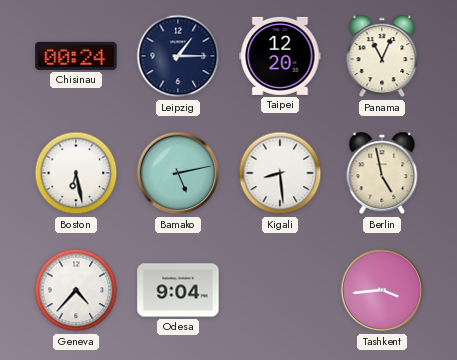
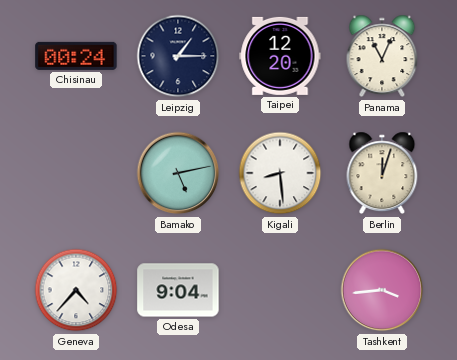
Boston: 6:28 -> none (76, 173)
Berlin: 4:58 -> 12:03 (382, 173)
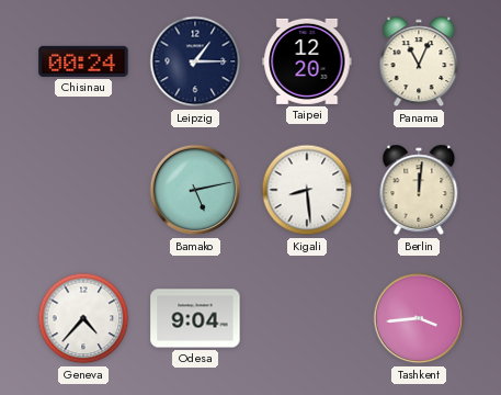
Berlin: 12:03 -> 12:01 (419, 190)
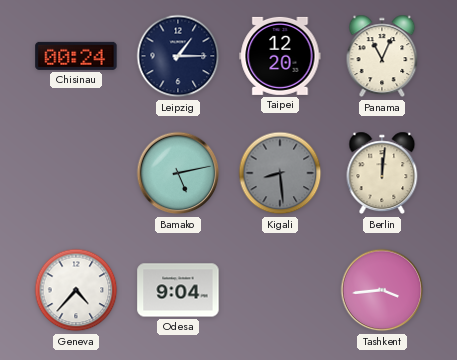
Kigali dial: white -> grey (280, 173)
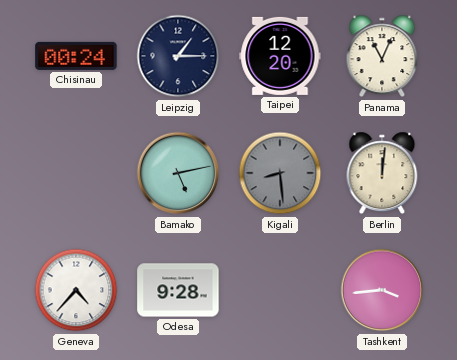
Odesa: 9:04 -> 9:28 (178, 290)
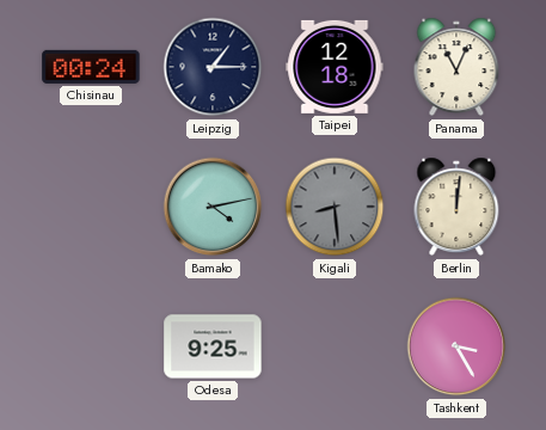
Taipei: 12:20 -> 12:18 (335, 67)
Bamako: 5:13 -> 4:13 (213, 207)
Geneva: 4:37 -> none (76, 290)
Odesa: 9:28 -> 9:25 (213, 346)
Tashkent: 3:44 -> 3:25 (456, 346)
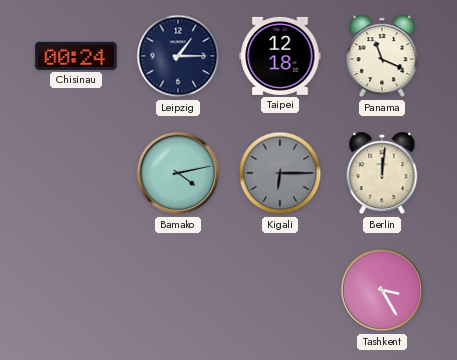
Panama: 11:04 -> 11:19 (382, 56)
Kigali: 8:29 -> 6:15 (280, 173)
Odesa: 9:25 -> none (213, 346)
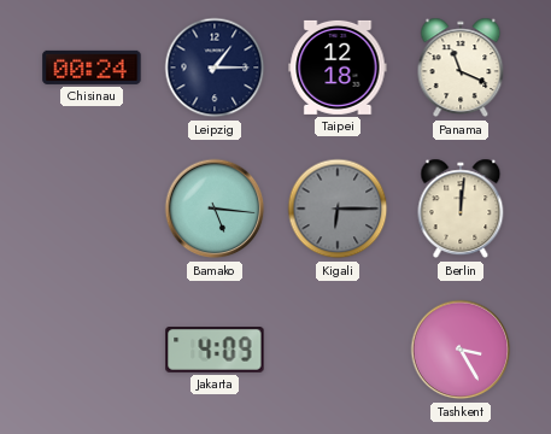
Bamako: 4:13 -> 5:16 (215, 209)
Jakarta: none -> 4:09 (215, 351)
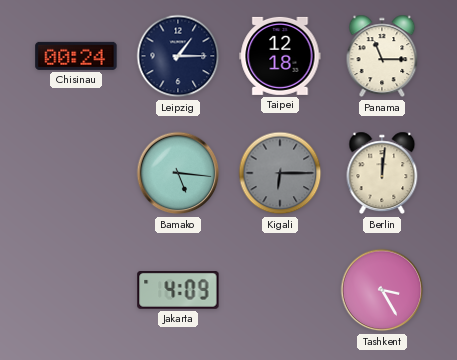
Panama: 11:19 -> 11:15 (382, 56)
